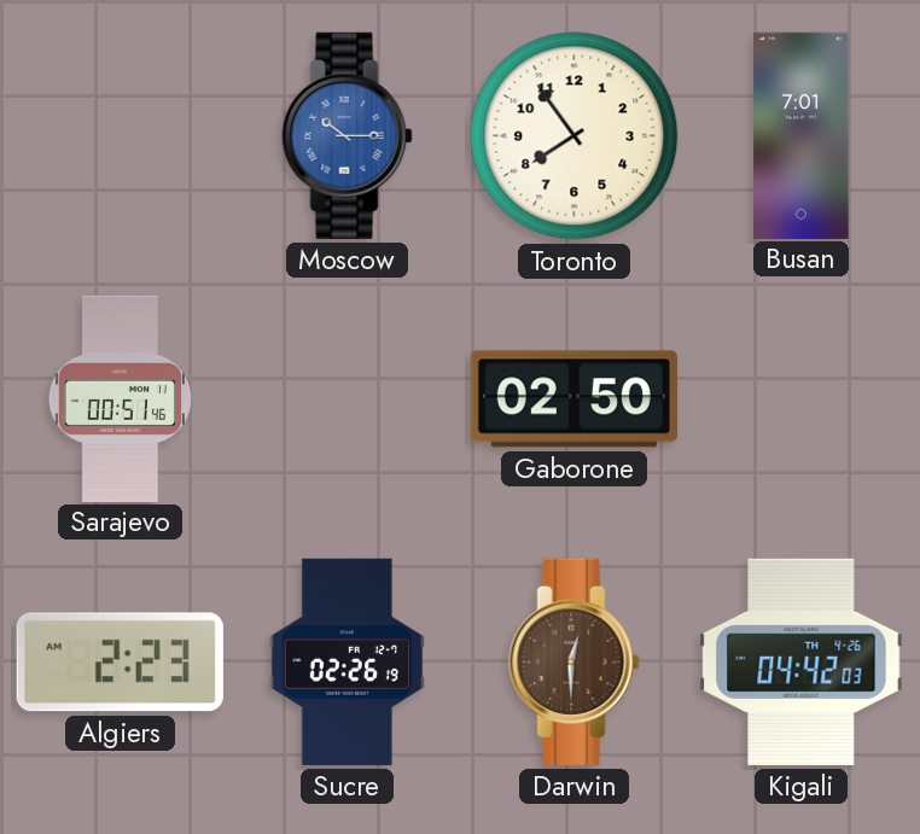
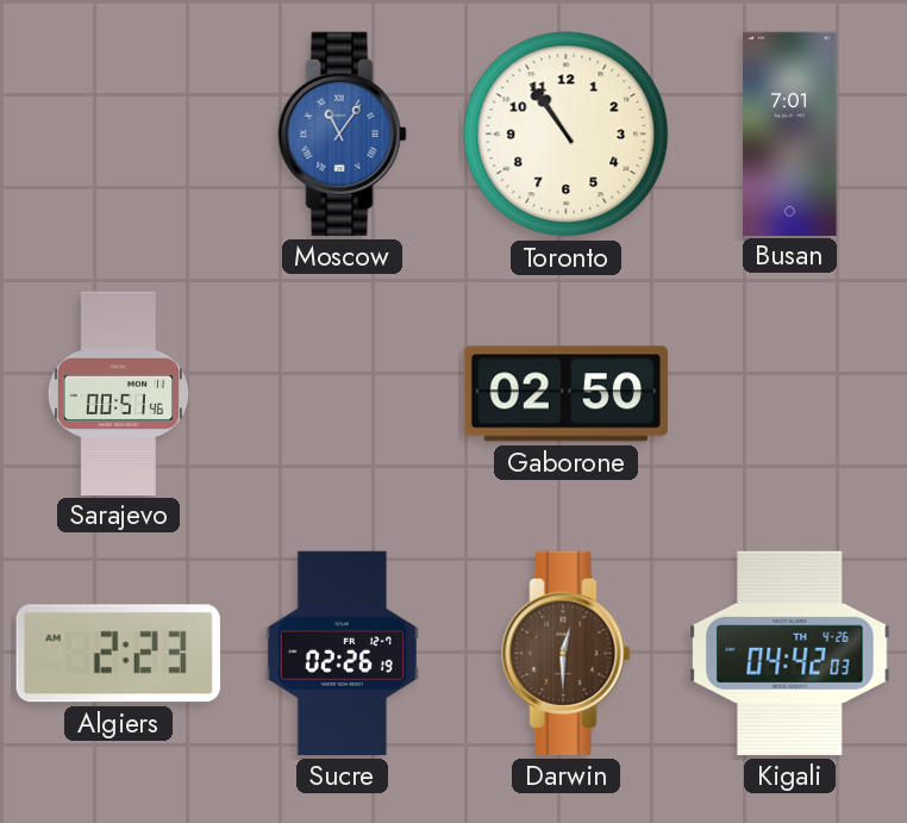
Moscow: 10:15 -> 11:06 (343, 133)
Toronto: 7:54 -> 10:54 (567, 135)
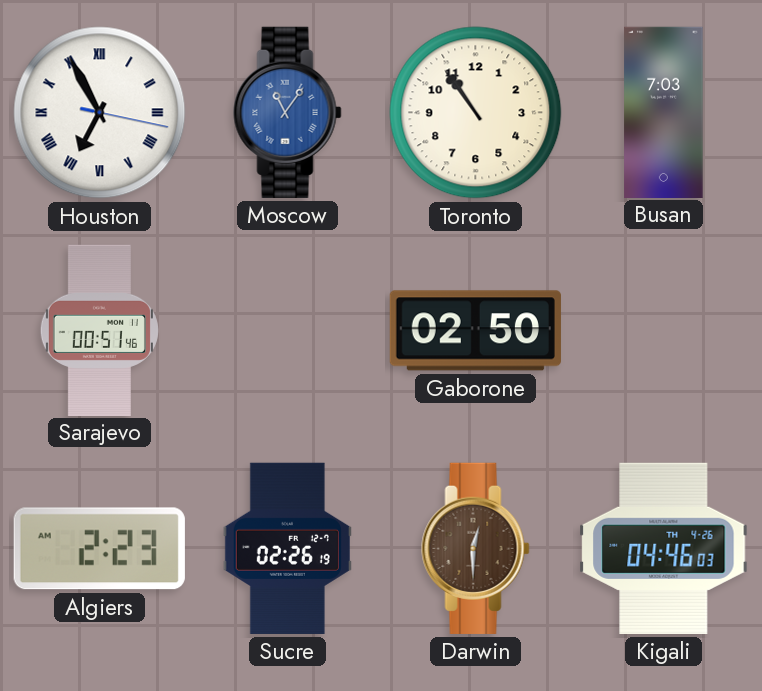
Houston: none -> 6:55 (100, 113)
Busan: 7:01 -> 7:03 (664, 112)
Kigali: 04:42 -> 04:46 (664, 548)
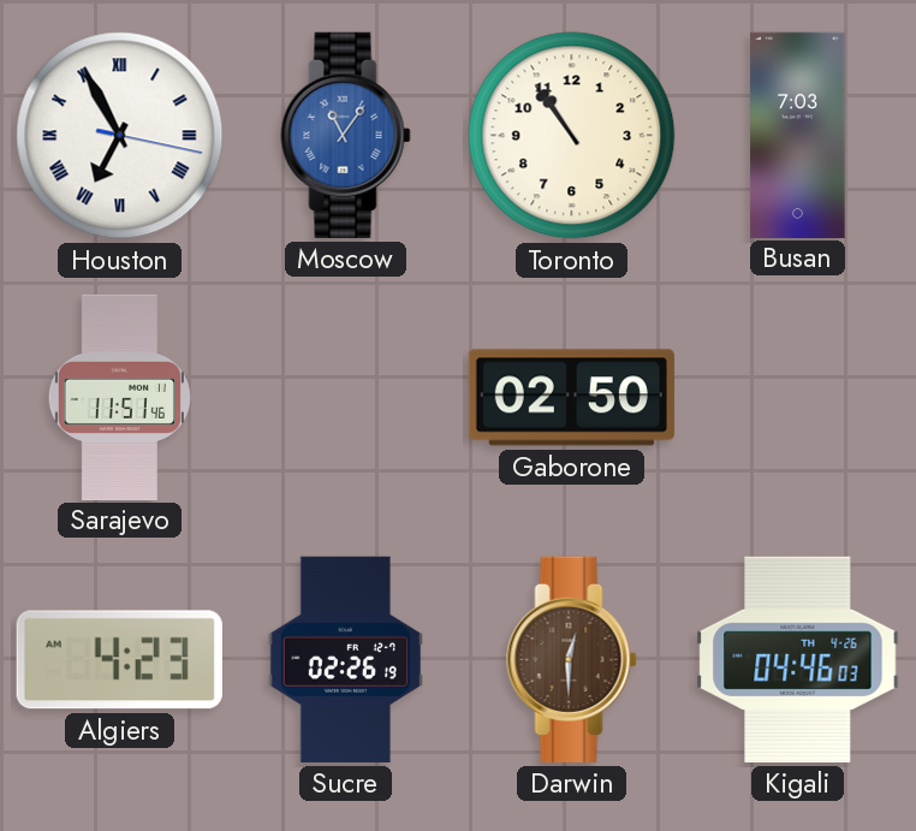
Sarajevo: 00:51 -> 11:51 (119, 397)
Algiers: 2:23 -> 4:23 (119, 660)
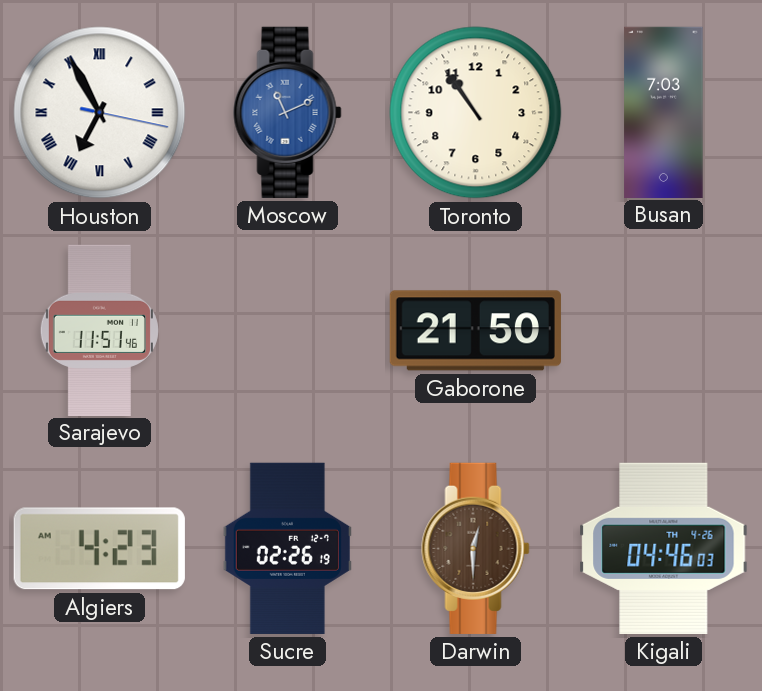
Moscow: 11:06 -> 11:11 (288, 112)
Gaborone: 02:50 -> 21:50 (475, 331)
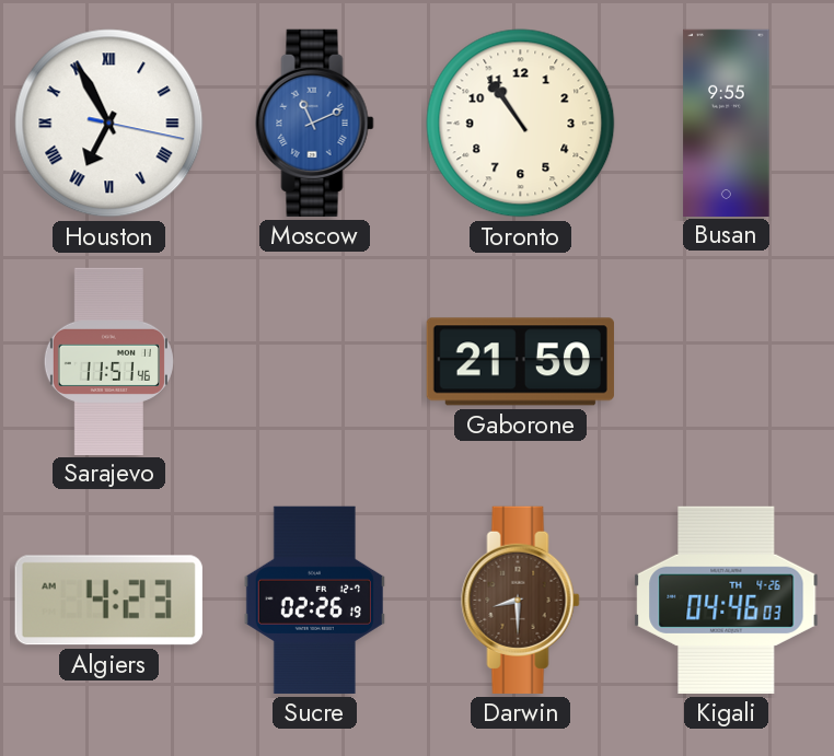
Busan: 7:03 -> 9:55 (727, 123)
Darwin: 12:30 -> 8:30 (521, 600)
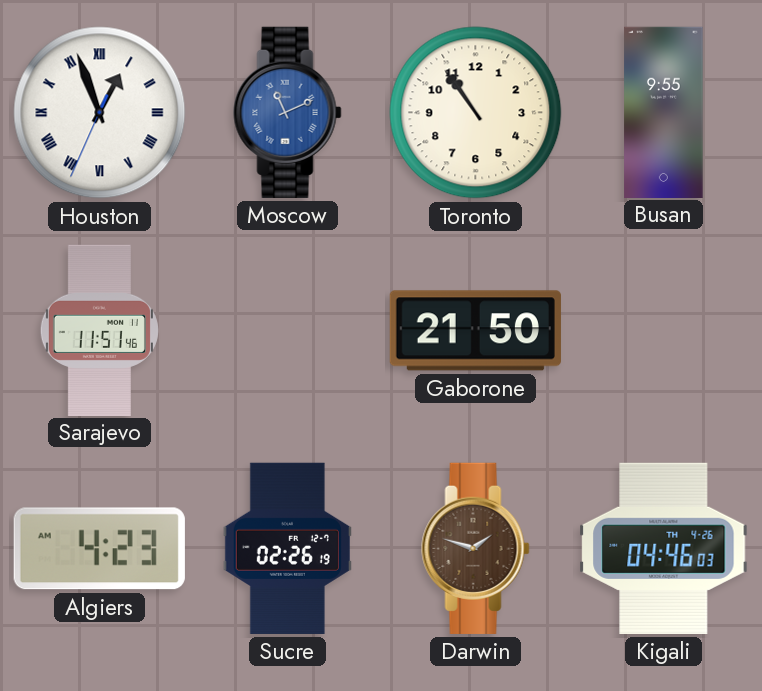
Houston: 6:55 -> 12:56 (100, 113)
Darwin: 8:30 -> 1:48 (476, 548)
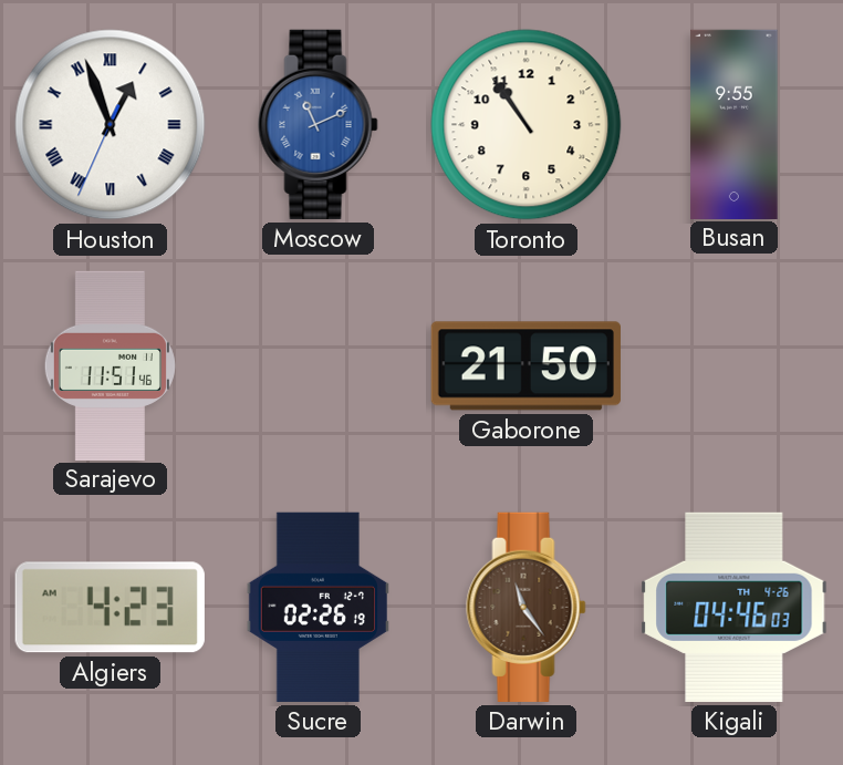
Darwin: 1:48 -> 11:24 (527, 607)
